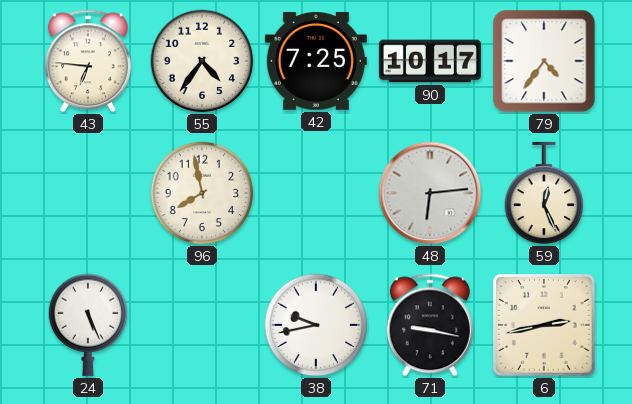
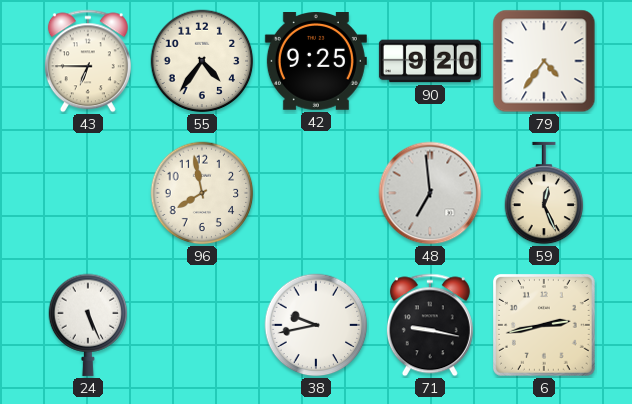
43: 6:46 -> 6:45 (88, 61)
42: 7:25 -> 9:25 (316, 62)
90: 10:17 -> 9:20 (430, 61)
48: 6:14 -> 6:59 (430, 193)
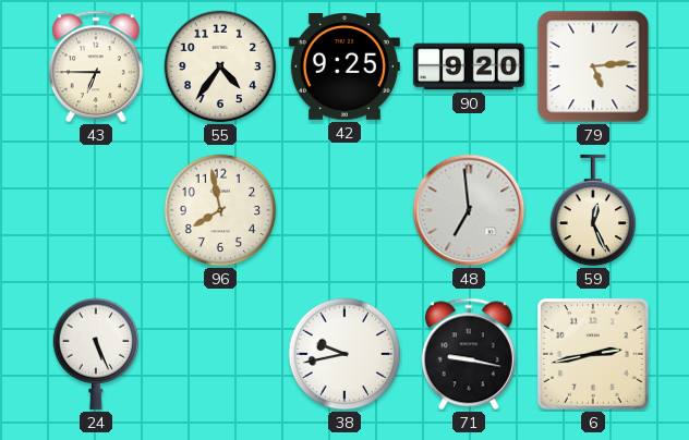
79: 4:36 -> 5:14 (593, 66)
